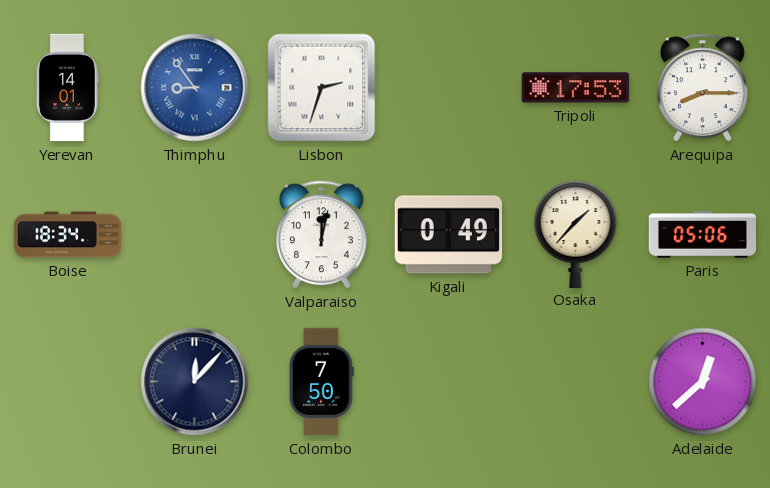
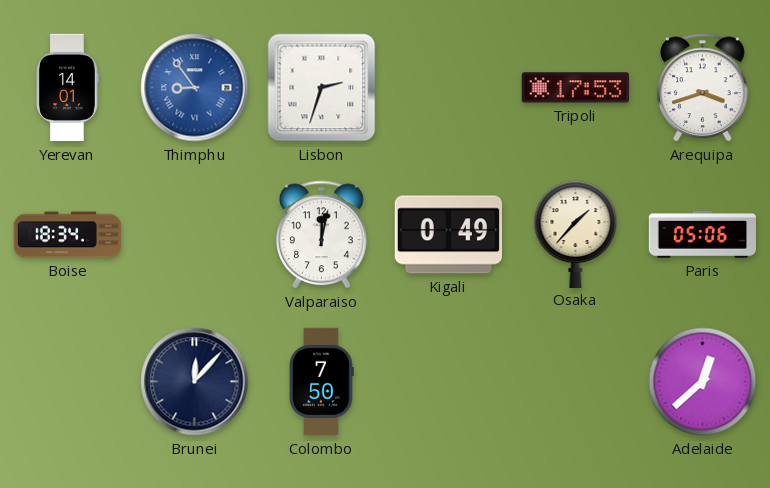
Arequipa: 8:15 -> 3:42 (703, 88)
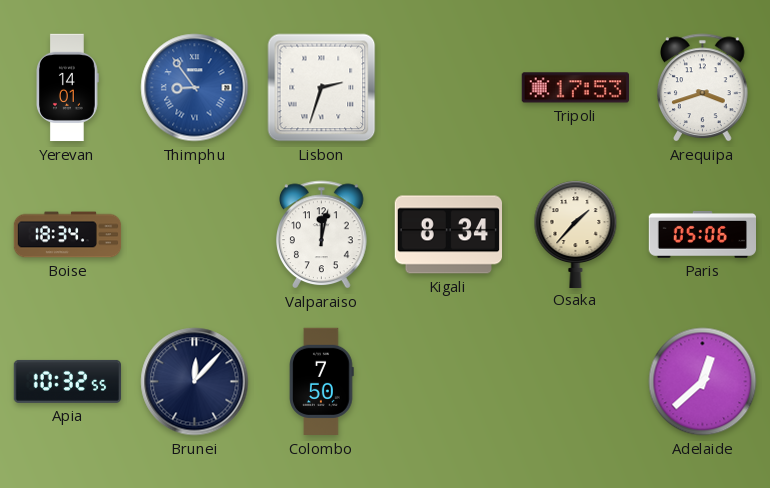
Kigali: 0:49 -> 8:34 (448, 235)
Apia: none -> 10:32 (68, 381)
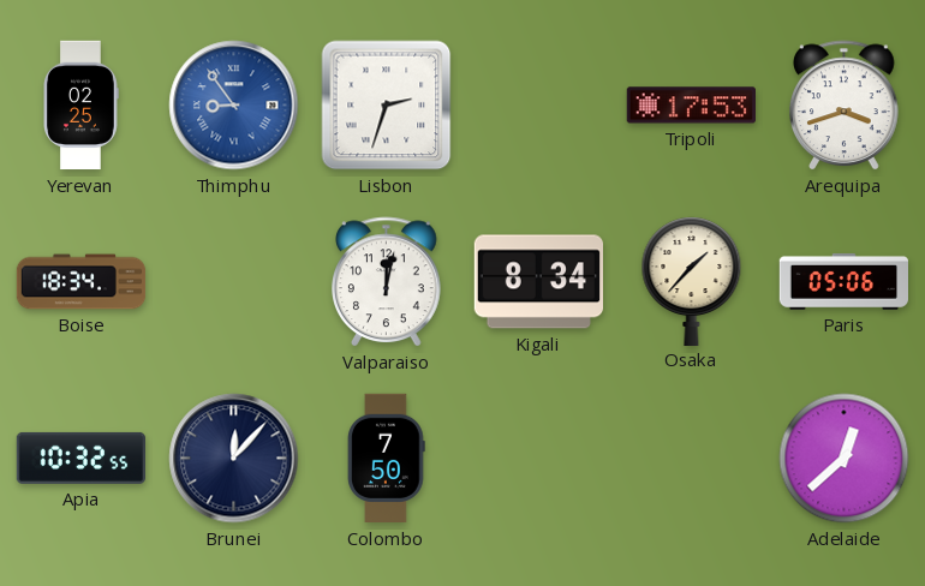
Yerevan: 14:01 -> 02:25 (82, 106)
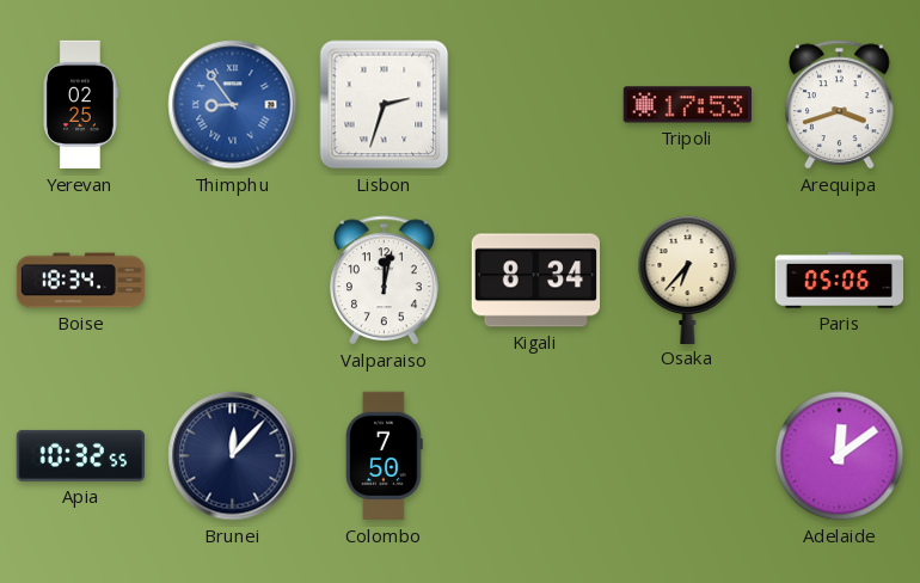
Osaka: 1:37 -> 6:37 (688, 280)
Adelaide: 12:38 -> 12:09 (840, 456)
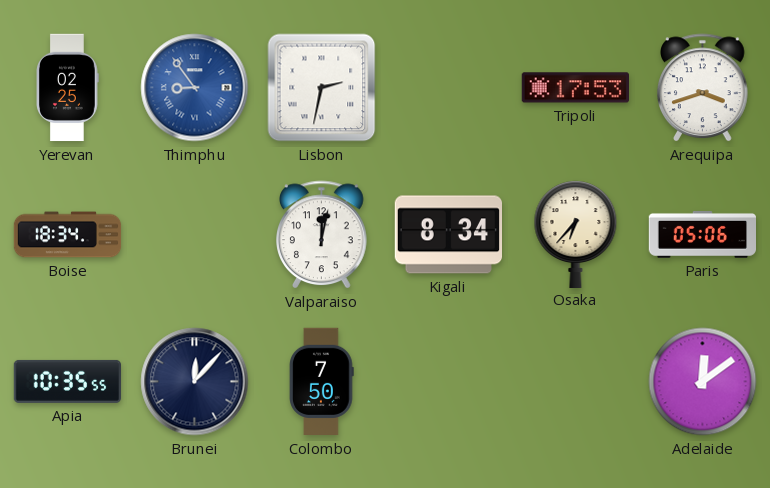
Lisbon: 2:33 -> 2:32 (322, 88)
Apia: 10:32 -> 10:35 (68, 381)
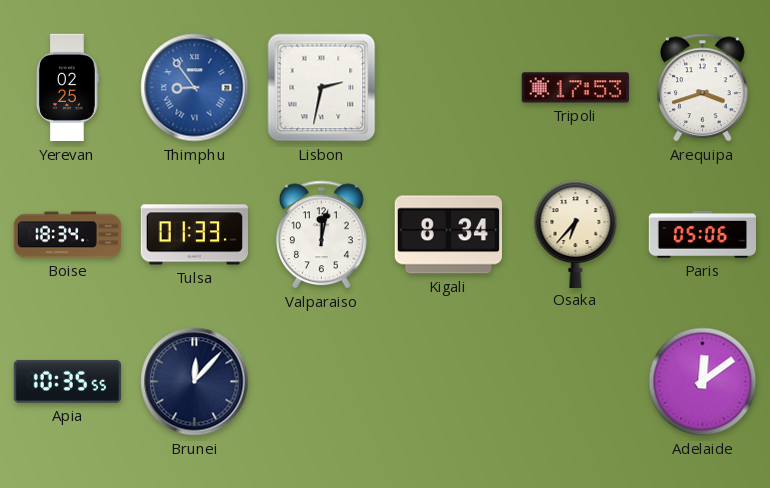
Tulsa: none -> 01:33 (194, 235)
Colombo: 7:50 -> none (322, 382)
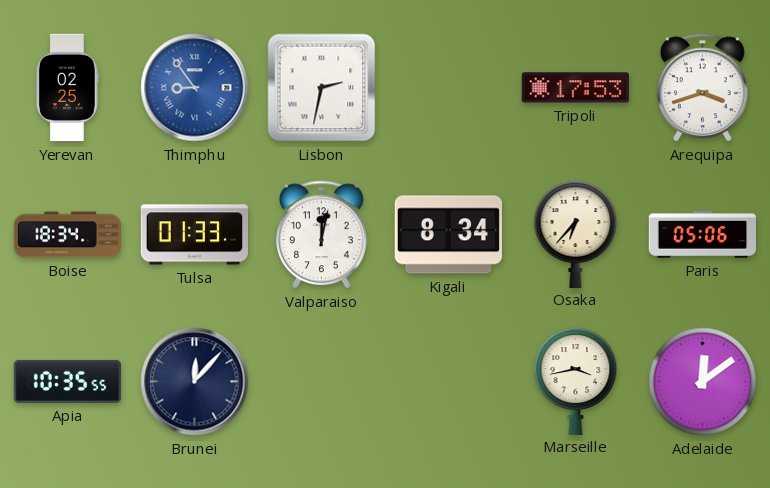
Marseille: none -> 3:43 (576, 381)
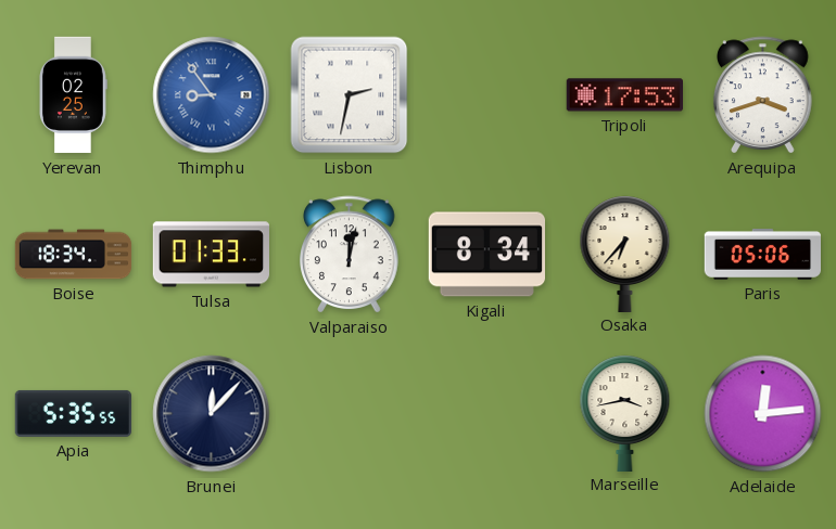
Apia: 10:35 -> 5:35 (74, 413)
Adelaide: 12:09 -> 12:14 (763, 414)
